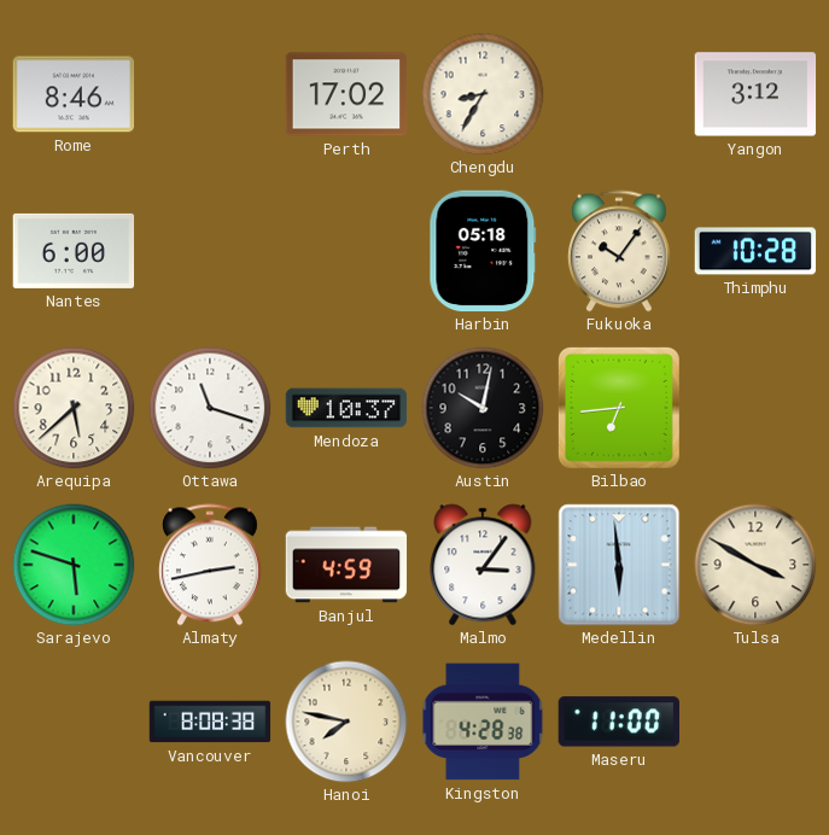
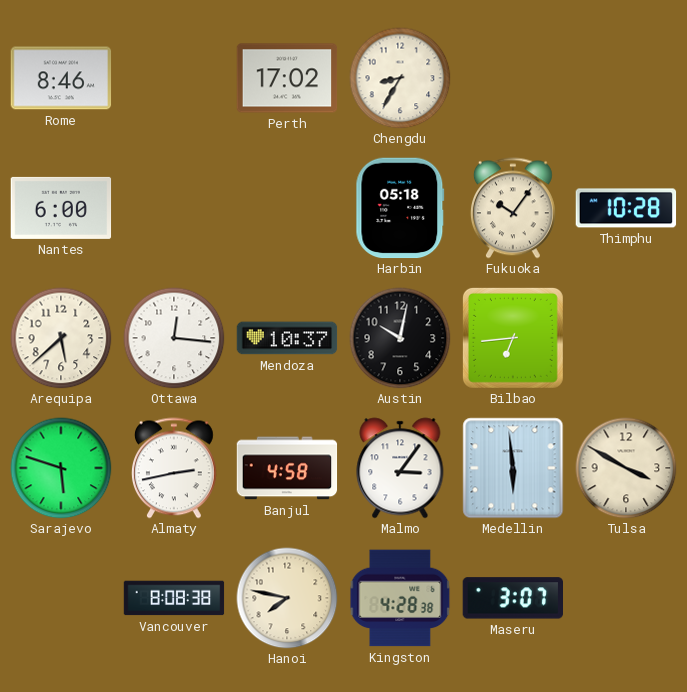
Yangon: 3:12 -> none (755, 94)
Ottawa: 11:18 -> 12:16 (174, 338)
Banjul: 4:59 -> 4:58 (287, 468)
Maseru: 11:00 -> 3:07 (512, 598)
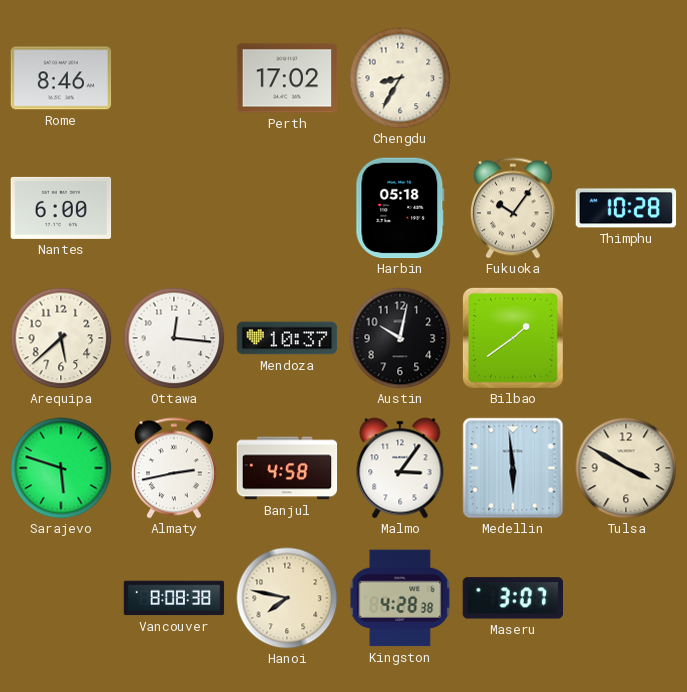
Bilbao: 6:44 -> 1:39 (513, 338)
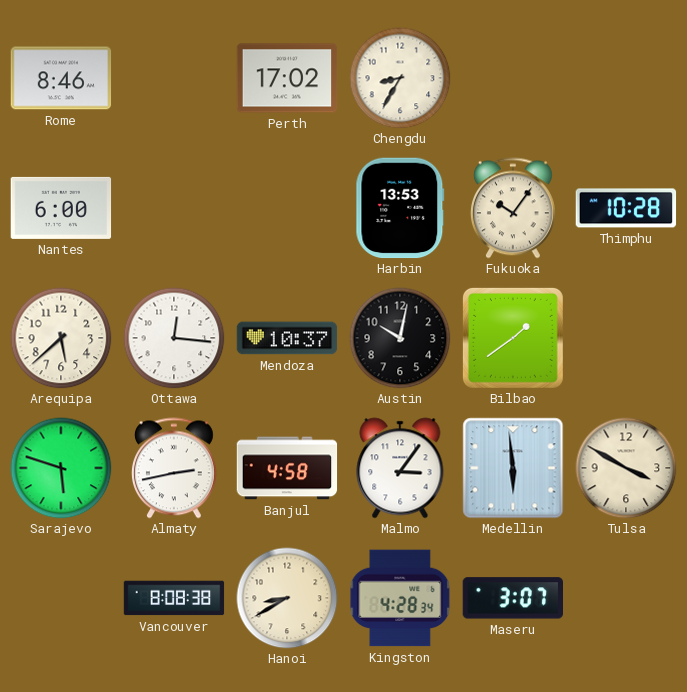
Harbin: 05:18 -> 13:53 (400, 208)
Hanoi: 7:47 -> 8:40 (287, 598)
Kingston: 4:28:38 -> 4:28:34 (400, 598)
